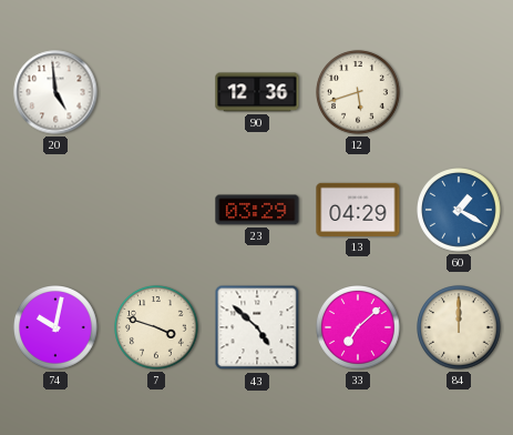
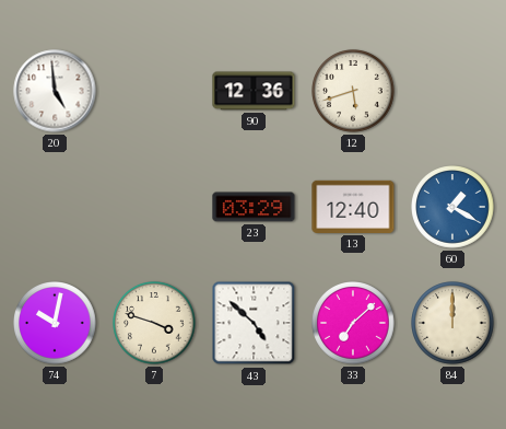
13: 04:29 -> 12:40 (353, 207)
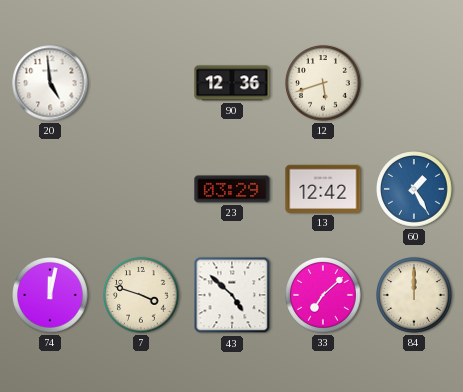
13: 12:40 -> 12:42 (323, 189)
60: 1:20 -> 1:25 (414, 189)
74: 10:02 -> 12:02 (50, 295)
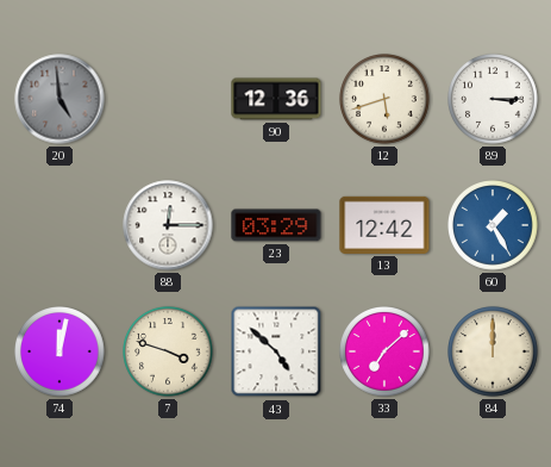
20 dial: white -> grey (60, 99)
89: none -> 3:15 (493, 99)
88: none -> 12:15 (168, 225)
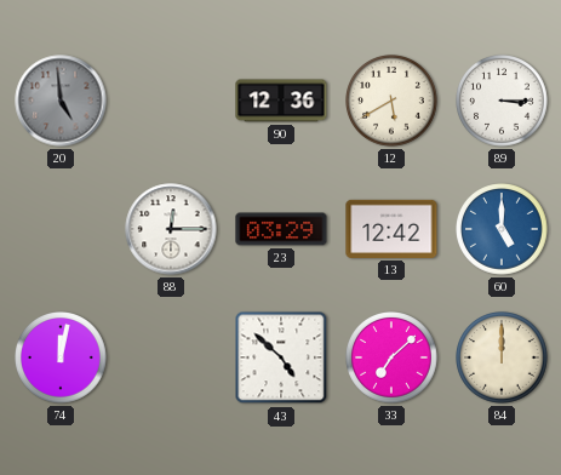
12: 5:42 -> 5:40 (391, 101)
60: 1:25 -> 5:00 (502, 229)
7: 3:48 -> none (168, 351)
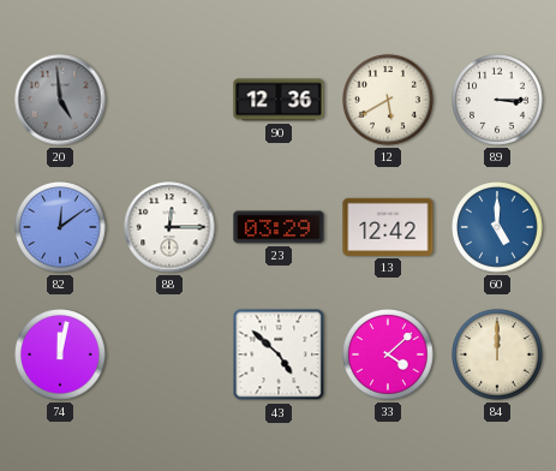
82: none -> 12:09 (60, 227)
33: 7:08 -> 4:08 (388, 354)
